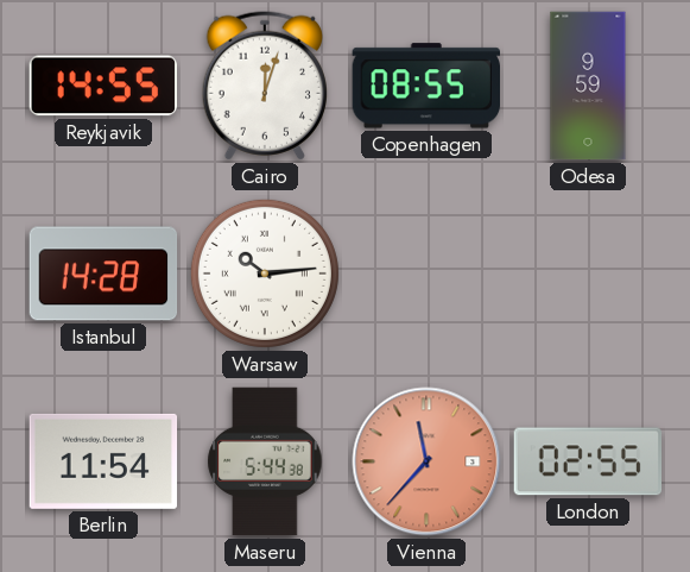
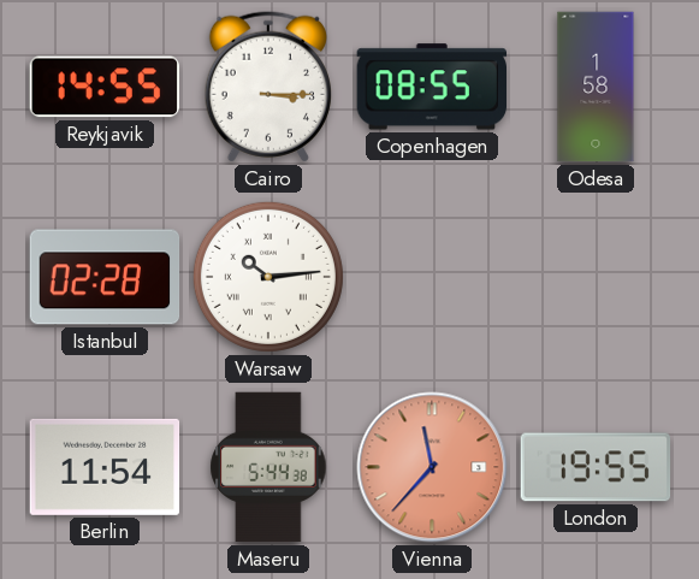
Cairo: 12:03 -> 3:15 (268, 87)
Odesa: 9:59 -> 1:58 (596, 87)
Istanbul: 14:28 -> 02:28 (105, 277)
London: 02:55 -> 19:55 (596, 467)
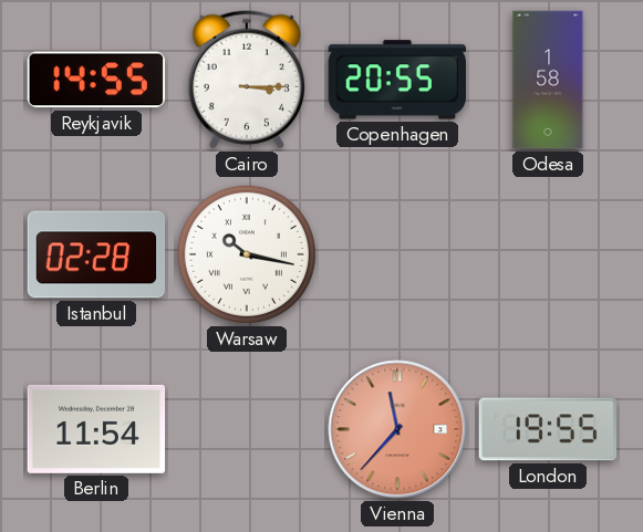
Copenhagen: 08:55 -> 20:55 (396, 80)
Warsaw: 10:14 -> 10:17 (247, 254)
Maseru: 5:44 -> none (268, 467)
